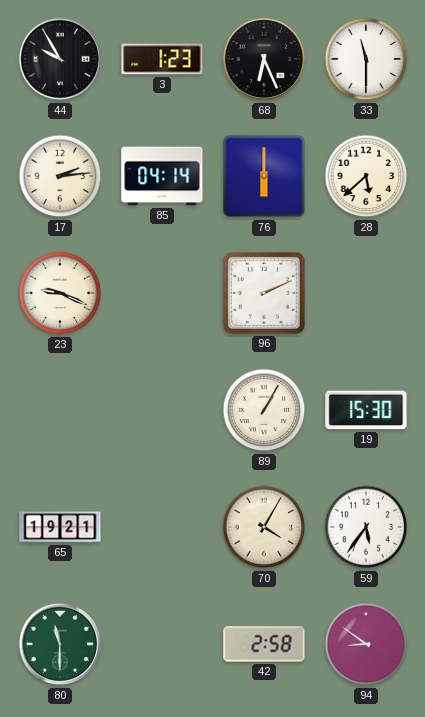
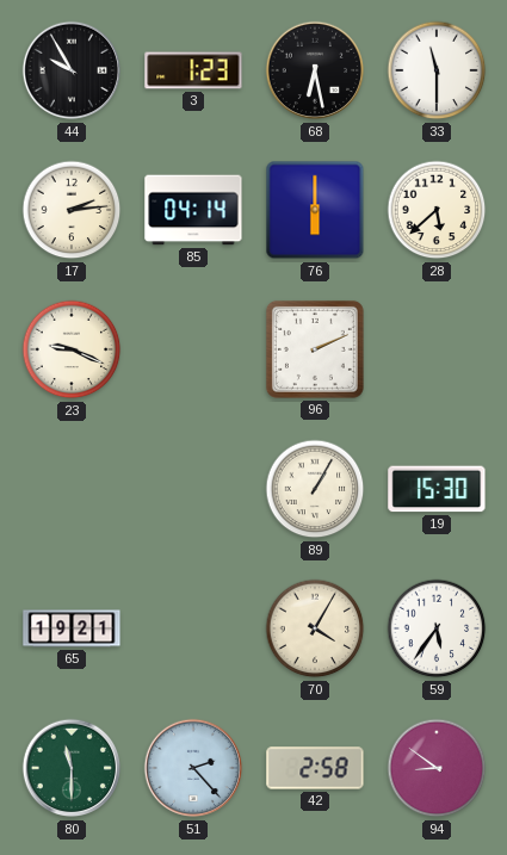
68: 6:26 -> 6:28 (315, 70)
51: none -> 2:23 (193, 768)
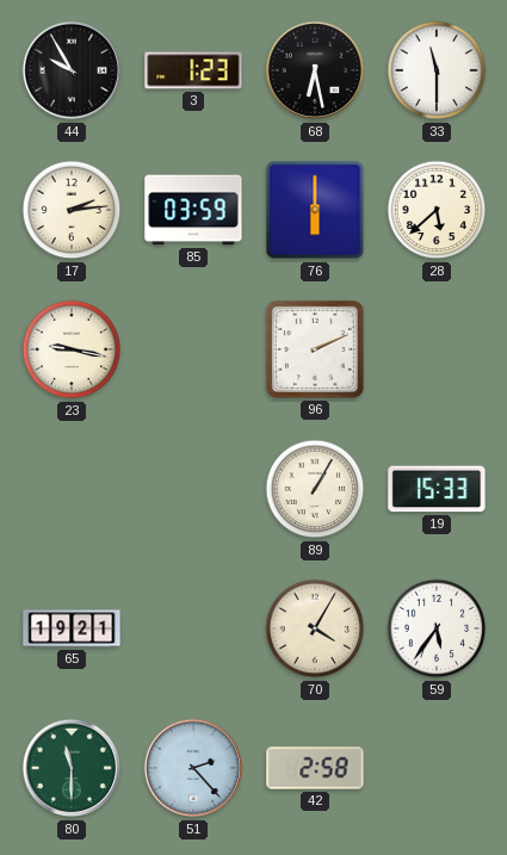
85: 04:14 -> 03:59 (193, 210)
23: 9:19 -> 9:17 (72, 349)
19: 15:30 -> 15:33 (437, 489)
94: 8:51 -> none (437, 768)
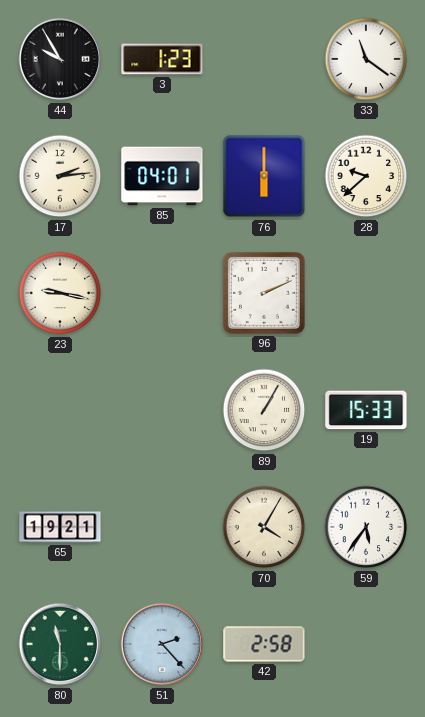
68: 6:28 -> none (315, 70)
33: 11:30 -> 11:21 (366, 59)
85: 03:59 -> 04:01 (162, 176)
28: 5:38 -> 9:38 (366, 176)
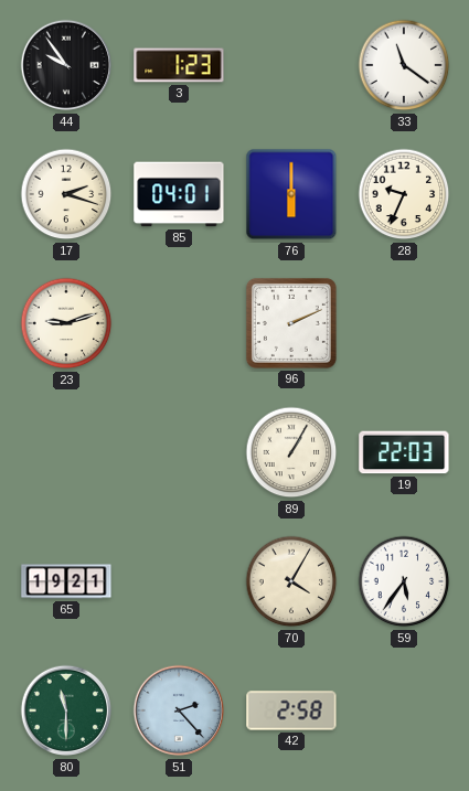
44: 9:55 -> 9:54 (66, 65)
17: 2:14 -> 2:18 (66, 194)
28: 9:38 -> 9:34 (404, 194)
23: 9:17 -> 9:12 (66, 323)
19: 15:33 -> 22:03 (404, 452)
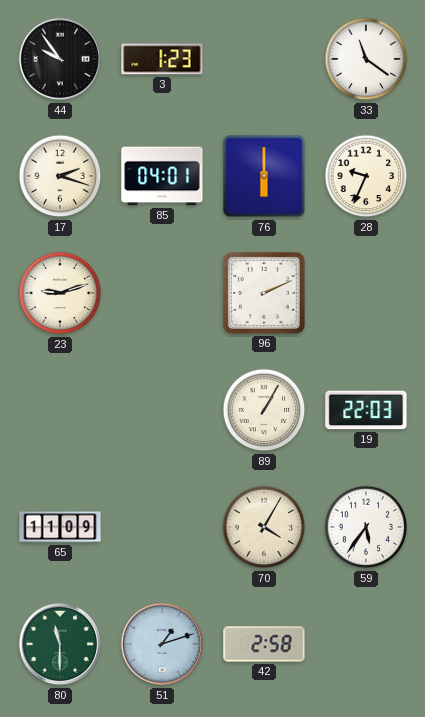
65: 19:21 -> 11:09 (60, 527)
51: 2:23 -> 1:12 (162, 644)
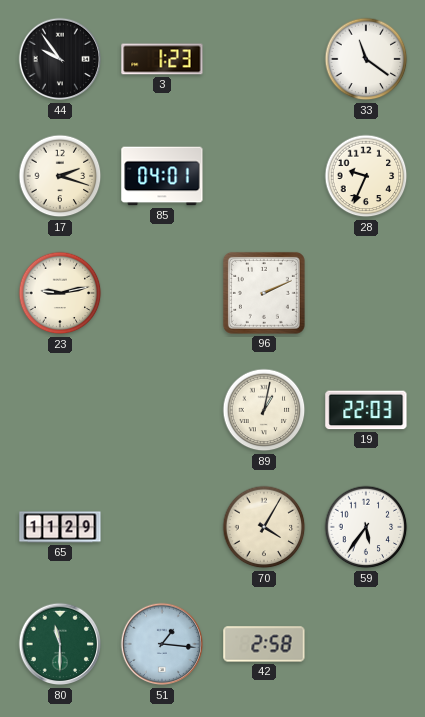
76: 6:00 -> none (264, 176)
23: 9:12 -> 9:13 (60, 293)
89: 1:05 -> 1:02 (264, 410)
65: 11:09 -> 11:29 (60, 527)
51: 1:12 -> 1:16 (162, 644)
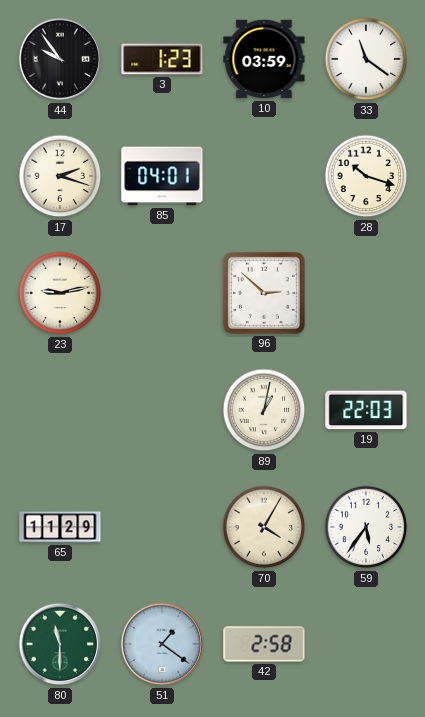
10: none -> 03:59 (264, 59)
28: 9:34 -> 10:18 (366, 176)
96: 2:11 -> 2:52 (264, 293)
51: 1:16 -> 1:21 (162, 644)
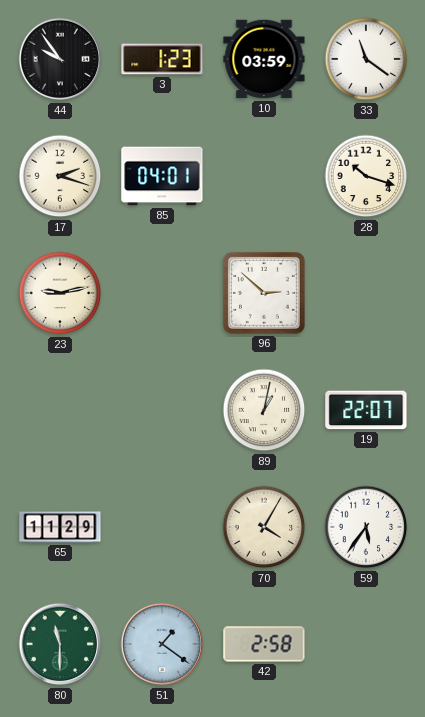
19: 22:03 -> 22:07 (366, 410)
